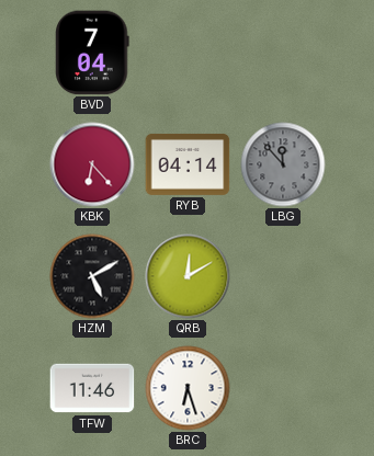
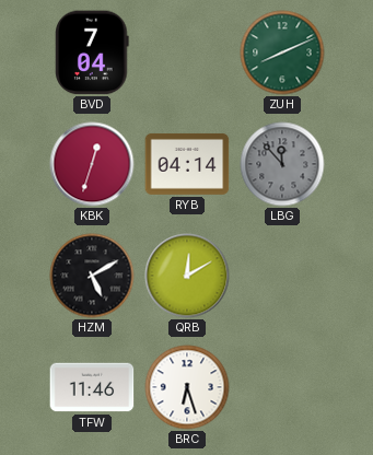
ZUH: none -> 8:11 (282, 52)
KBK: 6:23 -> 12:33 (92, 164)
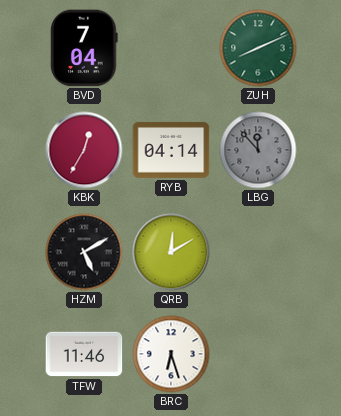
KBK: 12:33 -> 12:35 (84, 150)
